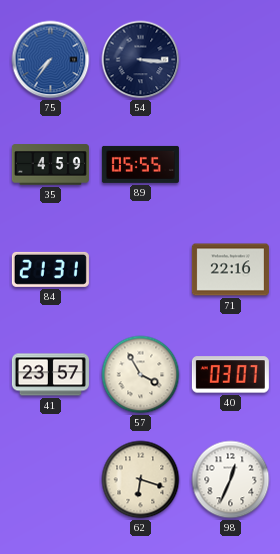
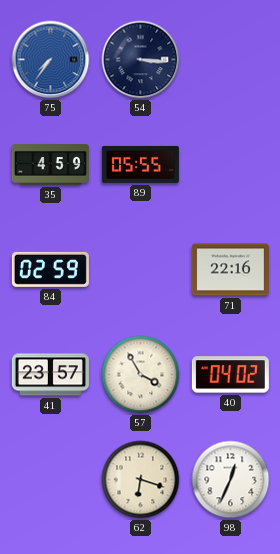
84: 21:31 -> 02:59 (50, 269)
40: 03:07 -> 04:02 (230, 375)
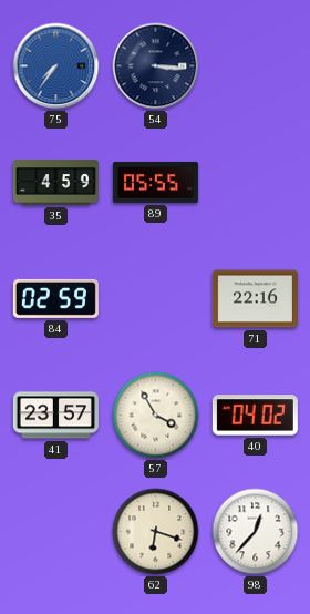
98: 12:34 -> 12:37 (256, 532)
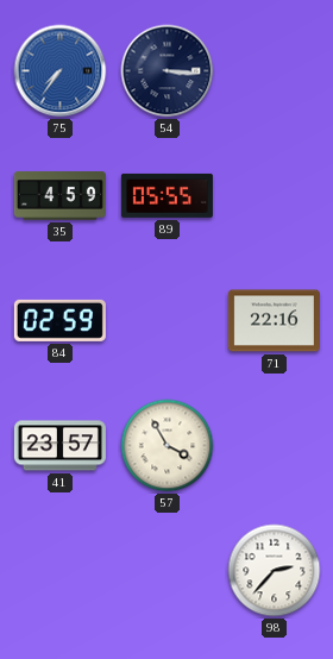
40: 04:02 -> none (255, 416)
62: 6:18 -> none (156, 532)
98: 12:37 -> 2:37 (275, 571)
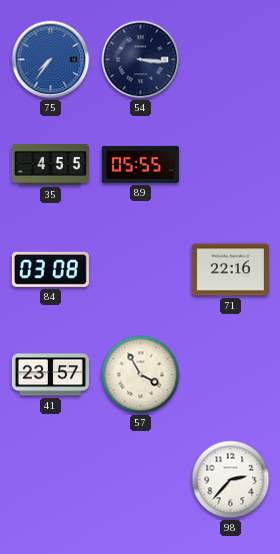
35: 4:59 -> 4:55 (50, 165)
84: 02:59 -> 03:08 (50, 269)
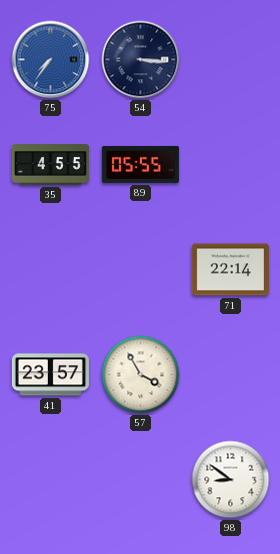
84: 03:08 -> none (50, 269)
71: 22:16 -> 22:14 (230, 270)
98: 2:37 -> 8:51 (231, 480)
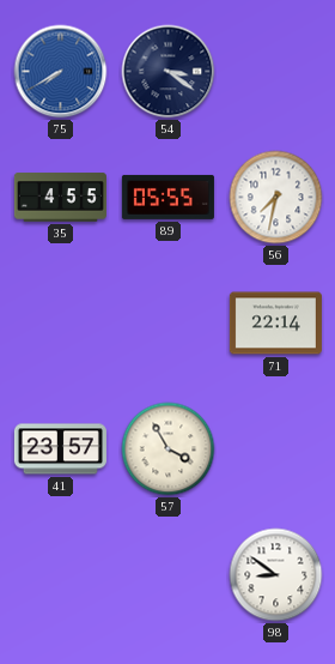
75: 7:36 -> 7:40 (61, 72)
54: 3:16 -> 3:21 (169, 72)
56: none -> 7:32 (276, 198)
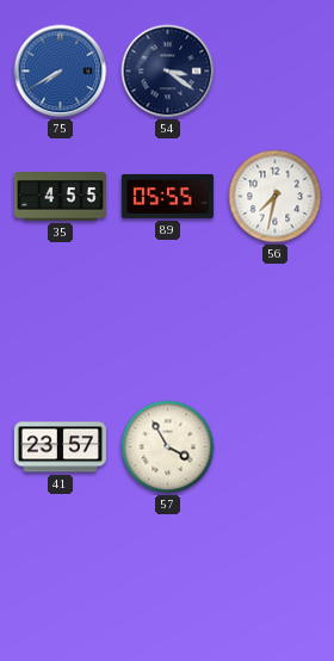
71: 22:14 -> none (275, 324)
98: 8:51 -> none (276, 575)
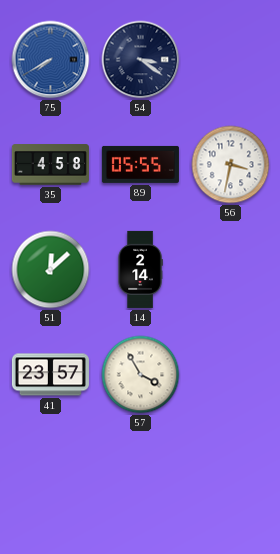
35: 4:55 -> 4:58 (50, 165)
56: 7:32 -> 3:32 (231, 165)
51: none -> 12:08 (51, 270)
14: none -> 2:14 (140, 269)
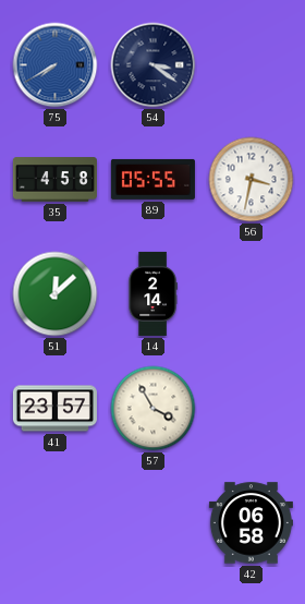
42: none -> 06:58 (251, 523)
